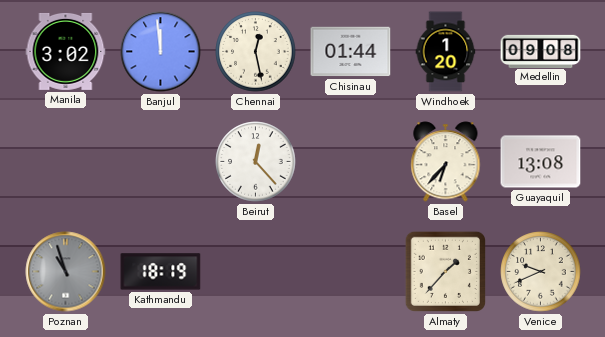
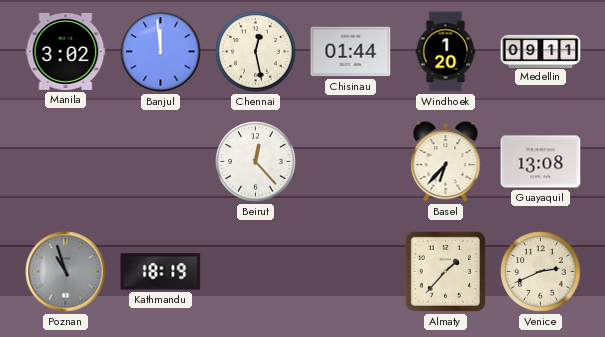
Medellin: 09:08 -> 09:11 (541, 51)
Venice: 9:41 -> 2:41 (541, 272)
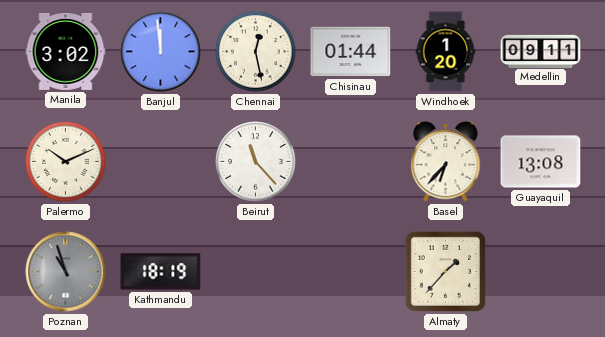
Palermo: none -> 10:11 (66, 162)
Beirut: 12:23 -> 11:23 (256, 162)
Venice: 2:41 -> none (541, 272)
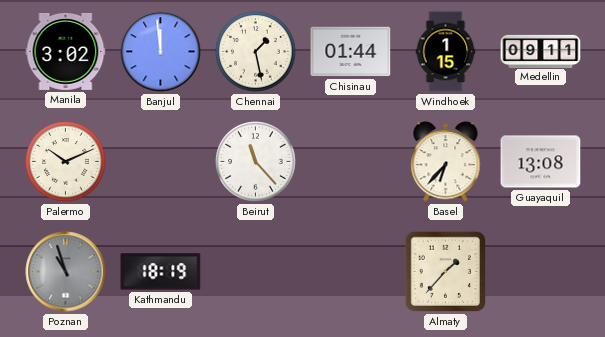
Chennai: 12:28 -> 1:28 (256, 52)
Windhoek: 1:20 -> 1:15 (446, 52)
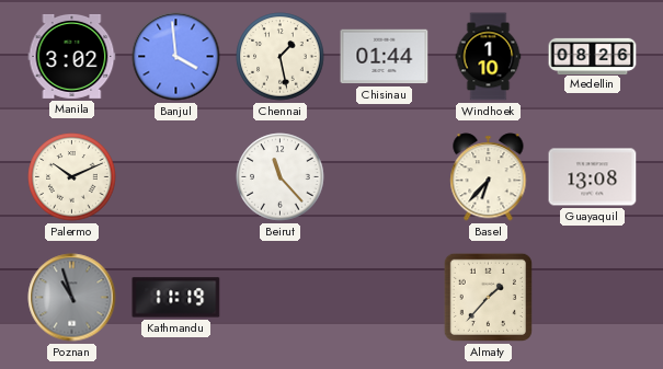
Banjul: 11:59 -> 3:59 (176, 57)
Windhoek: 1:15 -> 1:10 (489, 57)
Medellin: 09:11 -> 08:26 (593, 56)
Kathmandu: 18:19 -> 11:19 (176, 298)
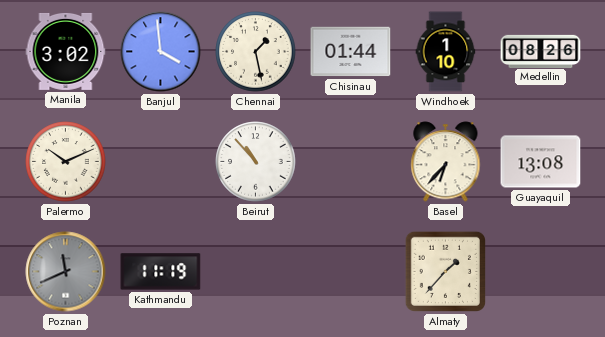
Beirut: 11:23 -> 10:53 (256, 162)
Poznan: 10:57 -> 11:41 (66, 272)
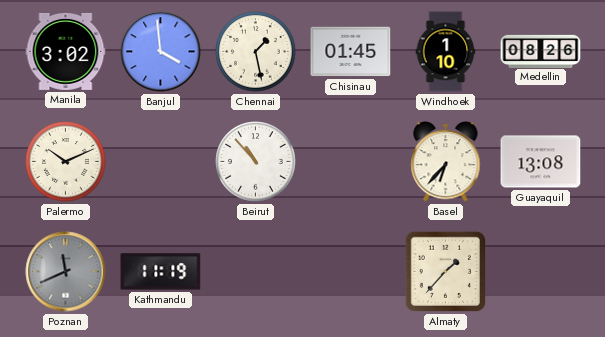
Chisinau: 01:44 -> 01:45 (351, 52)
